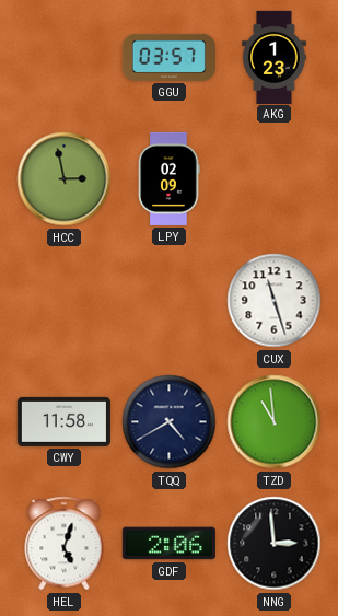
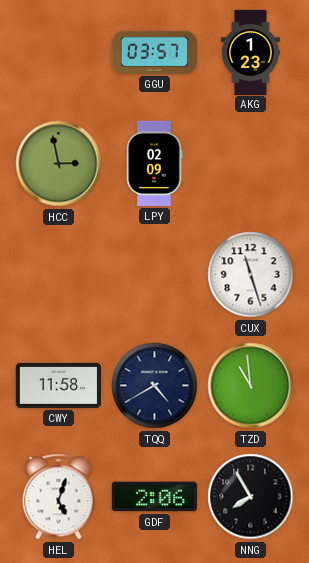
NNG: 2:59 -> 7:55 (251, 497)
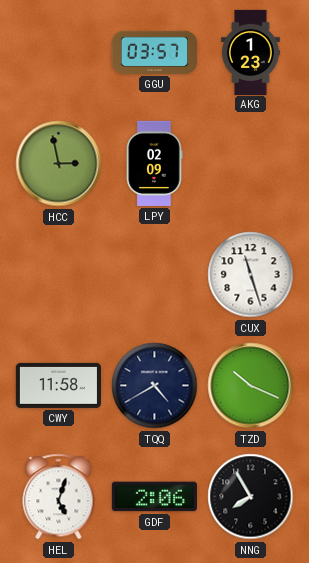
TZD: 10:59 -> 10:19 (251, 386)
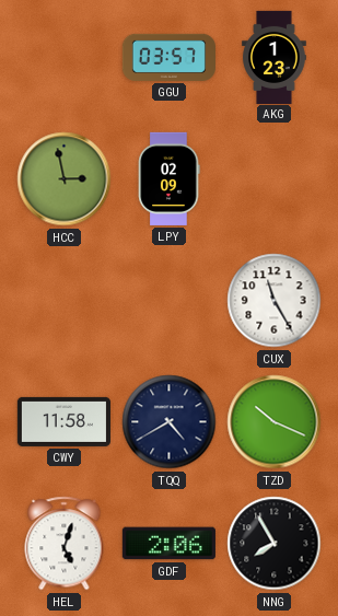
CUX: 11:27 -> 11:25 (275, 301)
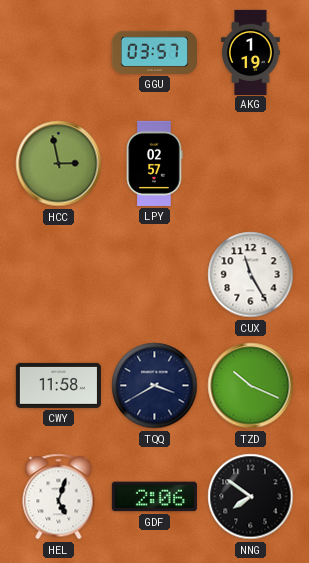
AKG: 1:23 -> 1:19 (251, 52)
LPY: 02:09 -> 02:57 (154, 163)
TQQ: 4:40 -> 3:40 (155, 386)
NNG: 7:55 -> 7:51 (251, 497)
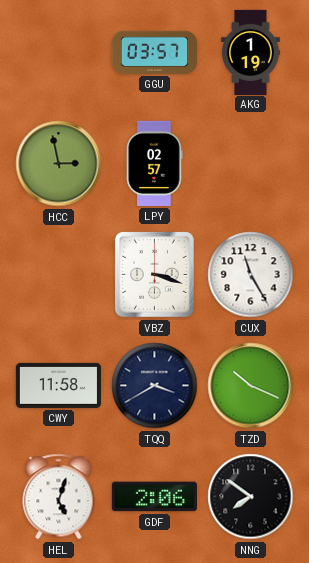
VBZ: none -> 3:18 (154, 274)
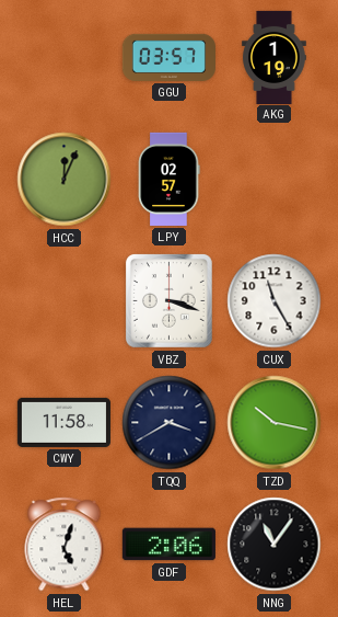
HCC: 2:58 -> 12:04 (65, 180)
TZD: 10:19 -> 10:17 (275, 423)
NNG: 7:51 -> 11:06 (275, 545)
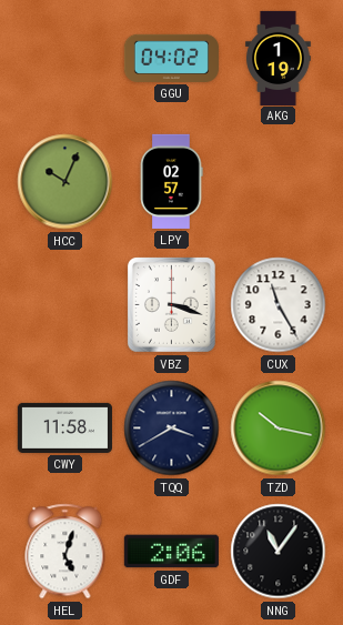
GGU: 03:57 -> 04:02 (171, 58)
HCC: 12:04 -> 10:04 (65, 182)
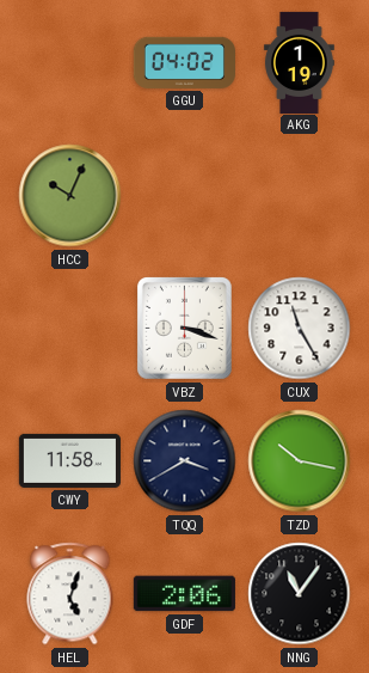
LPY: 02:57 -> none (171, 181)
